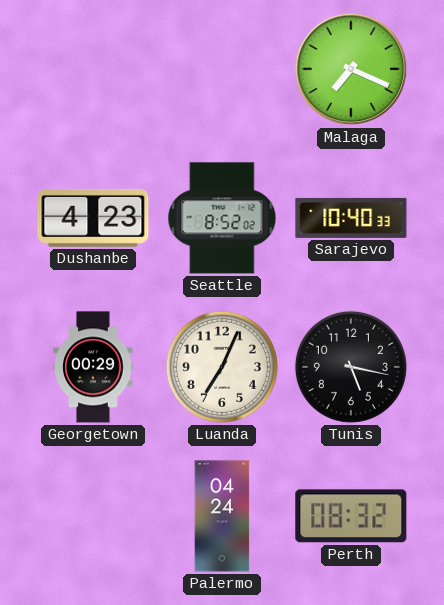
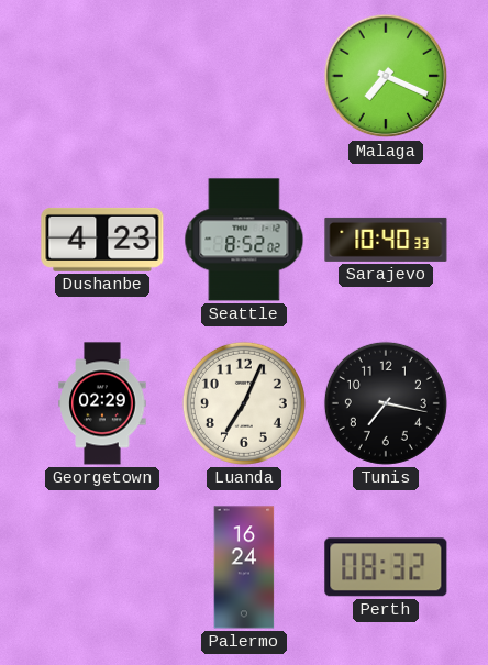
Georgetown: 00:29 -> 02:29 (102, 403)
Tunis: 5:17 -> 7:17 (386, 403)
Palermo: 04:24 -> 16:24 (244, 567)
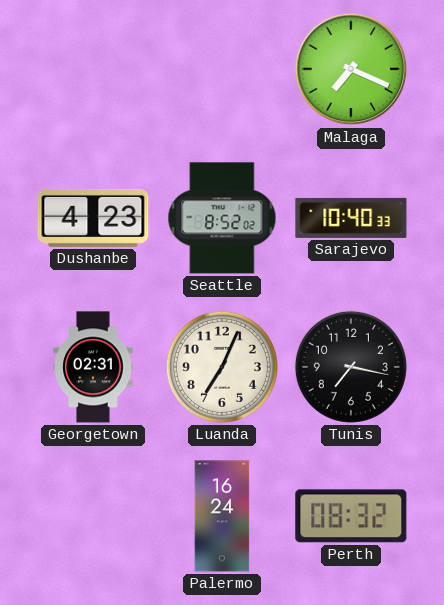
Georgetown: 02:29 -> 02:31 (93, 367)
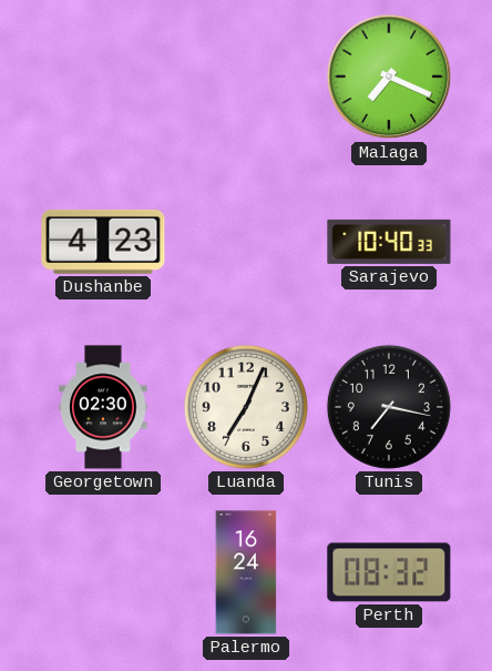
Seattle: 8:52 -> none (222, 218)
Georgetown: 02:31 -> 02:30 (103, 407)
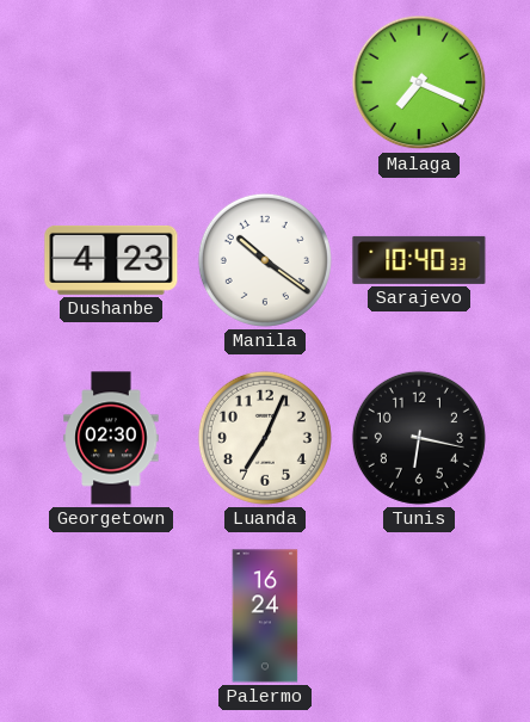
Manila: none -> 10:21 (265, 260)
Tunis: 7:17 -> 6:17 (419, 438)
Perth: 08:32 -> none (389, 572)
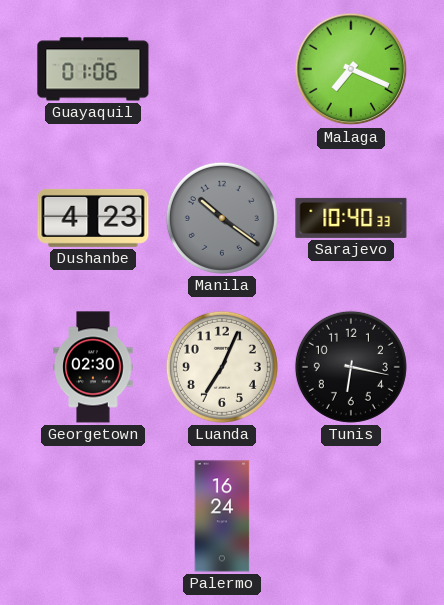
Guayaquil: none -> 01:06 (93, 69)
Manila dial: white -> grey (222, 218)
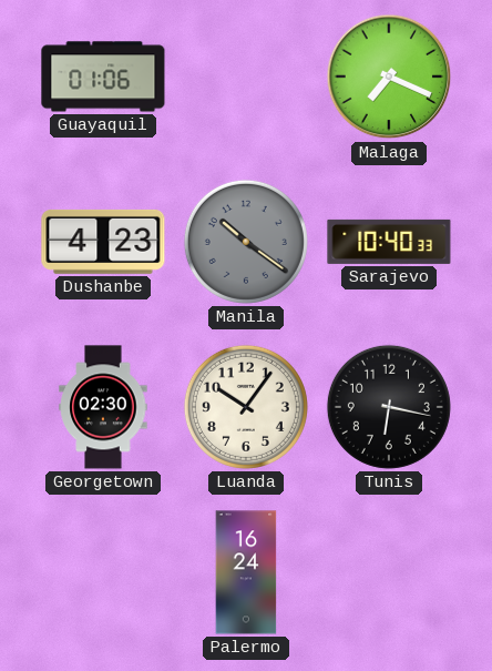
Luanda: 7:04 -> 10:06 (246, 407)
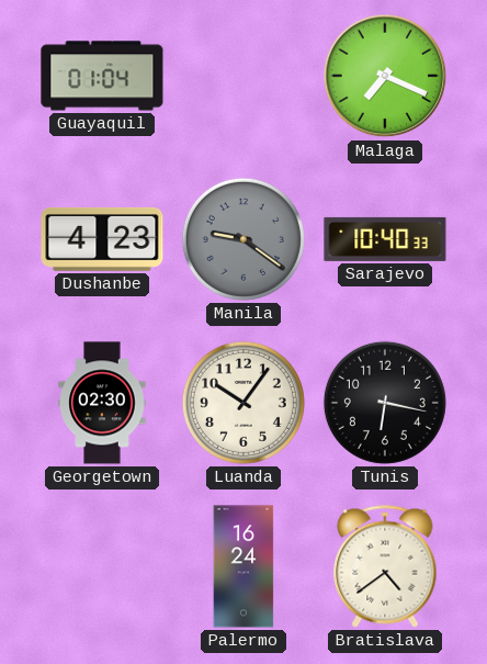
Guayaquil: 01:06 -> 01:04 (102, 76)
Manila: 10:21 -> 9:21 (243, 239)
Bratislava: none -> 4:39 (385, 566)
